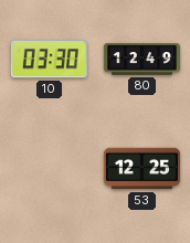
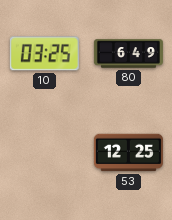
10: 03:30 -> 03:25 (44, 54)
80: 12:49 -> 6:49 (128, 54)
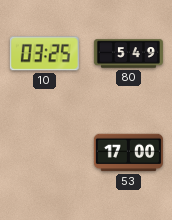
80: 6:49 -> 5:49 (128, 54)
53: 12:25 -> 17:00 (128, 153)
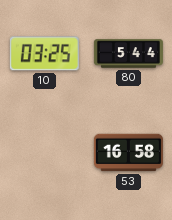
80: 5:49 -> 5:44 (128, 54)
53: 17:00 -> 16:58 (128, 153)
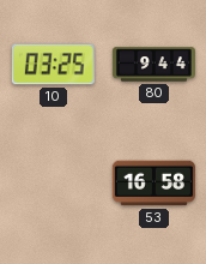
80: 5:44 -> 9:44 (153, 65)
